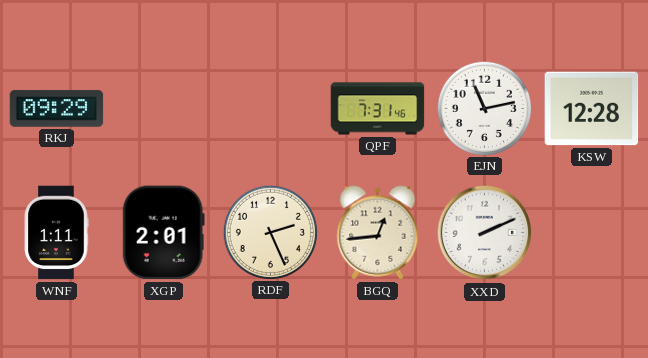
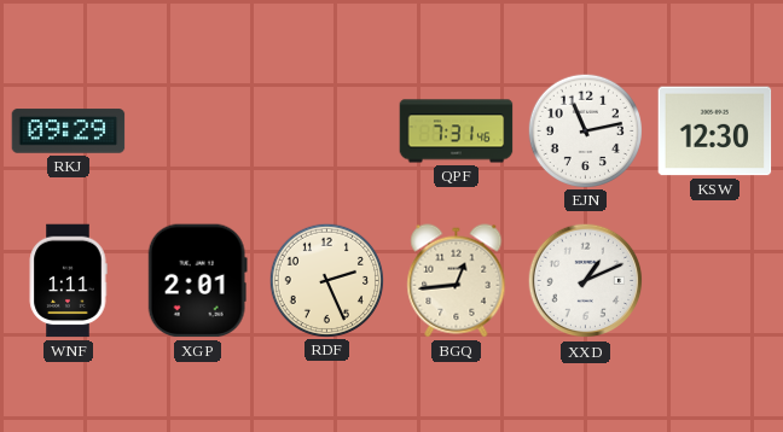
KSW: 12:28 -> 12:30 (715, 132)
XXD: 2:11 -> 1:11 (586, 281)
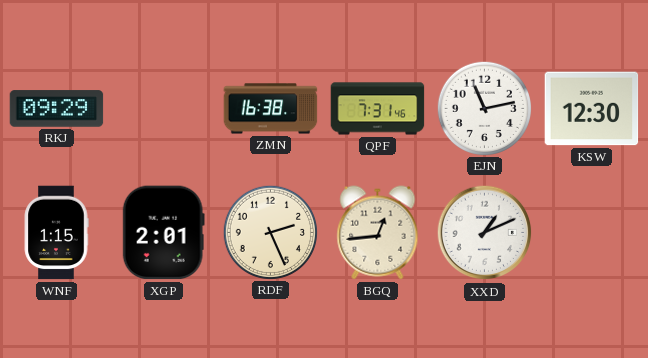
ZMN: none -> 16:38 (271, 109)
WNF: 1:11 -> 1:15 (56, 233)
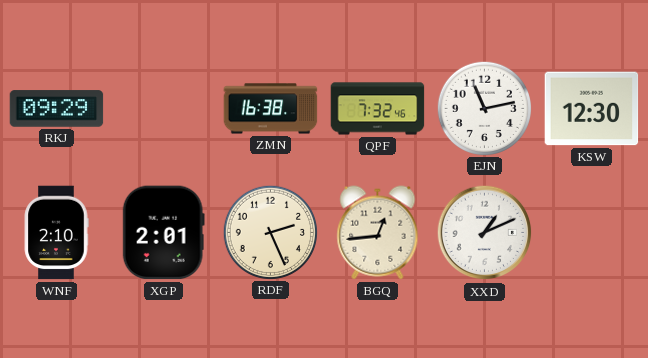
QPF: 7:31 -> 7:32 (378, 109)
WNF: 1:15 -> 2:10 (56, 233)
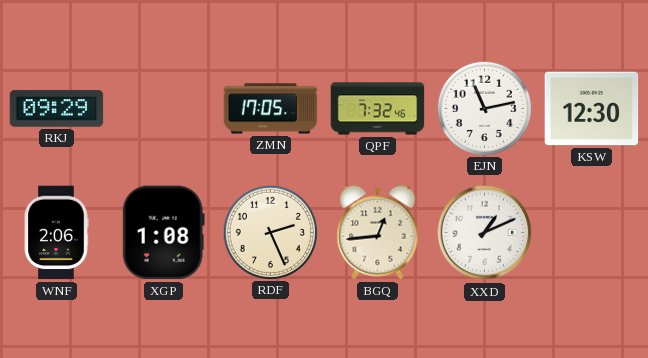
ZMN: 16:38 -> 17:05 (271, 109)
WNF: 2:10 -> 2:06 (56, 233)
XGP: 2:01 -> 1:08 (163, 233)
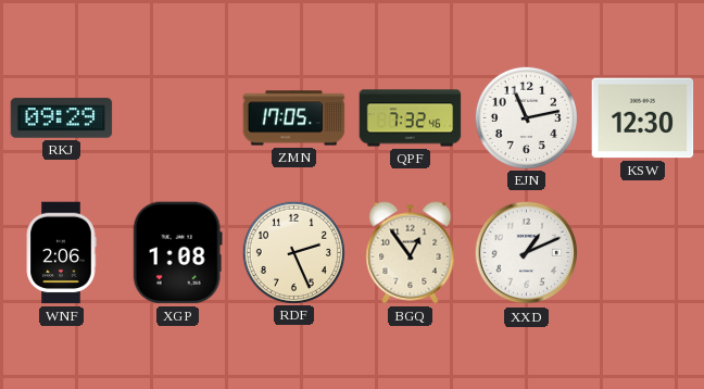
BGQ: 12:44 -> 12:54 (411, 253)
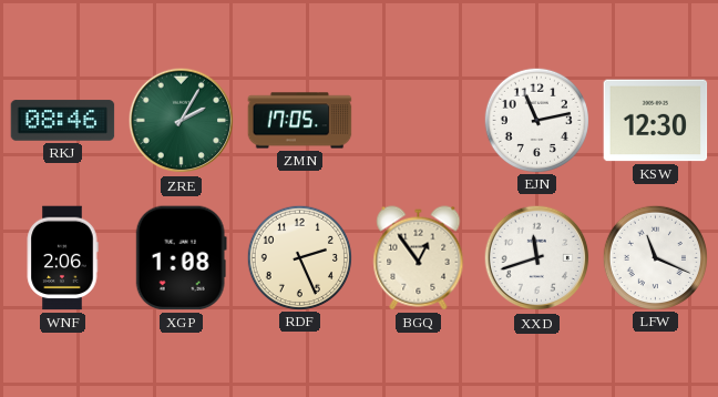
RKJ: 09:29 -> 08:46 (63, 121)
ZRE: none -> 2:05 (182, 121)
QPF: 7:32 -> none (411, 118)
XXD: 1:11 -> 11:42 (537, 258)
LFW: none -> 11:19 (655, 257)
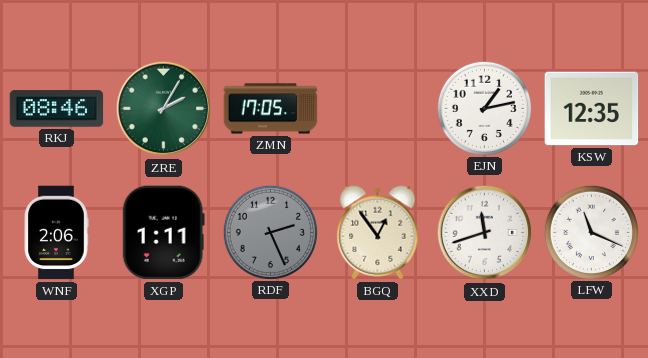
EJN: 11:13 -> 1:13 (484, 108)
KSW: 12:30 -> 12:35 (592, 109)
XGP: 1:08 -> 1:11 (163, 233)
RDF dial: cream -> grey (270, 232)
